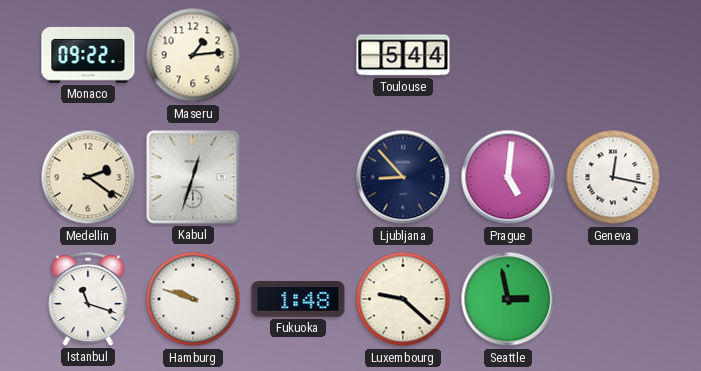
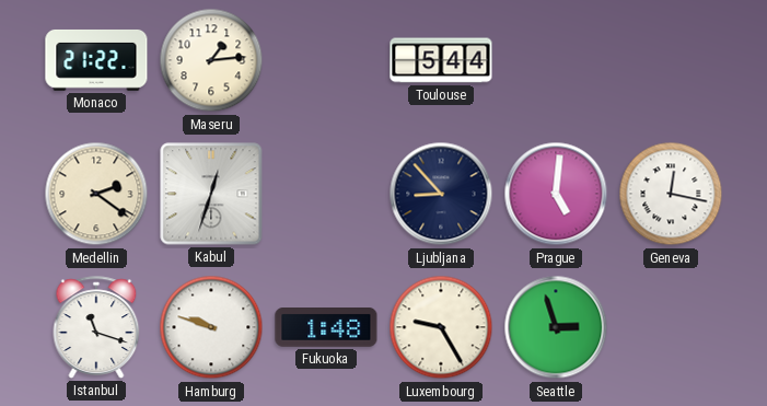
Monaco: 09:22 -> 21:22 (96, 60)
Luxembourg: 9:22 -> 9:25 (441, 327)
Seattle: 2:58 -> 2:57 (556, 327)
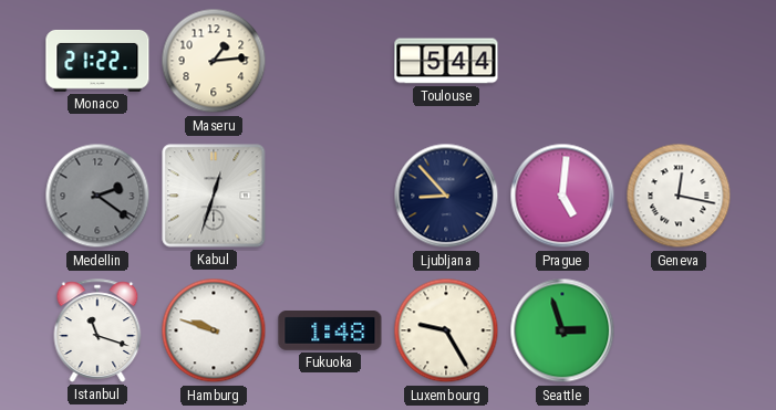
Medellin dial: cream -> grey (97, 196)
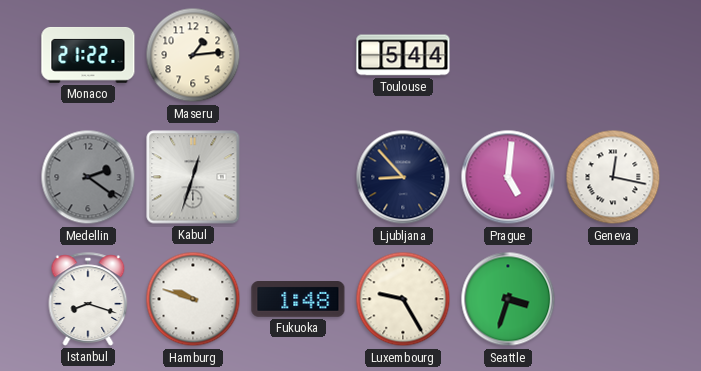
Istanbul: 11:18 -> 8:18 (88, 299)
Seattle: 2:57 -> 3:33 (508, 299)
